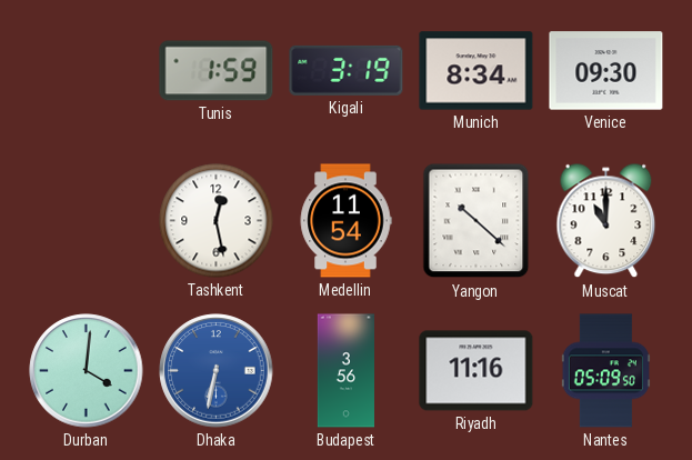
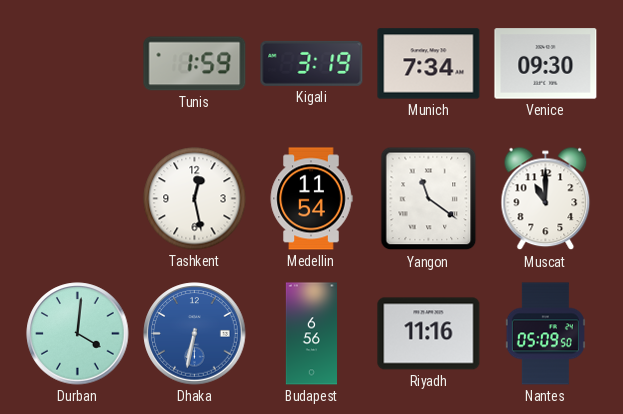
Munich: 8:34 -> 7:34 (429, 64)
Yangon: 10:22 -> 11:21 (429, 199)
Budapest: 3:56 -> 6:56 (311, 334)
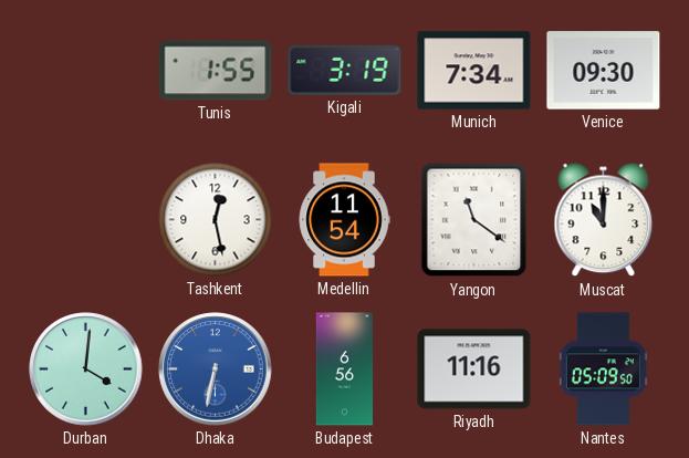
Tunis: 1:59 -> 1:55 (216, 71)
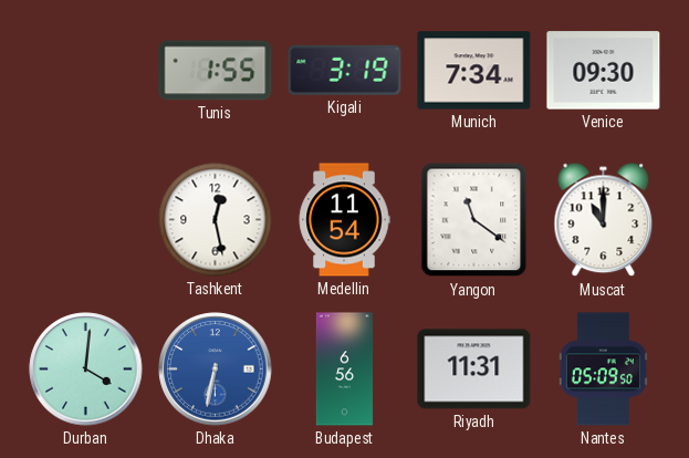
Riyadh: 11:16 -> 11:31 (474, 369)
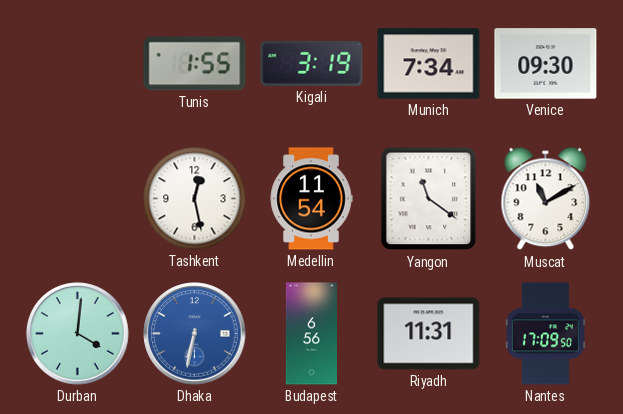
Muscat: 11:00 -> 11:10 (546, 199)
Nantes: 05:09 -> 17:09 (545, 334)
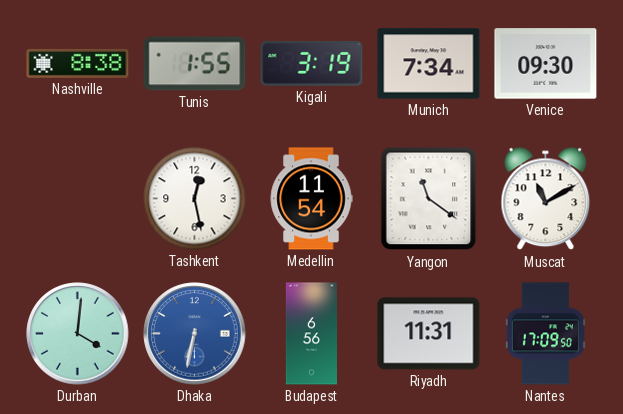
Nashville: none -> 8:38 (78, 63)
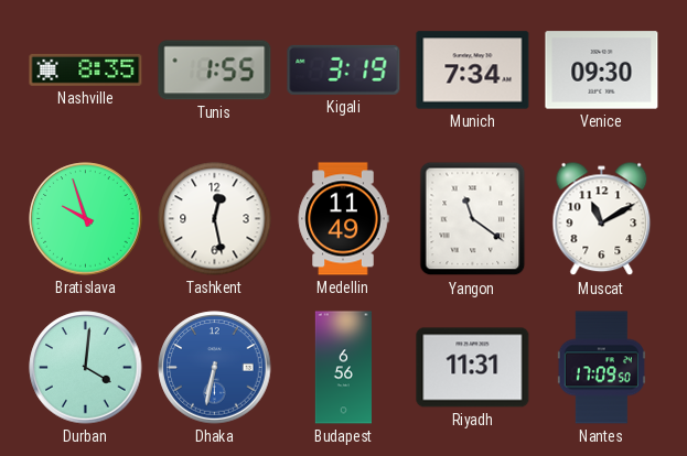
Nashville: 8:38 -> 8:35 (86, 69)
Bratislava: none -> 9:57 (86, 219)
Medellin: 11:54 -> 11:49 (343, 219)
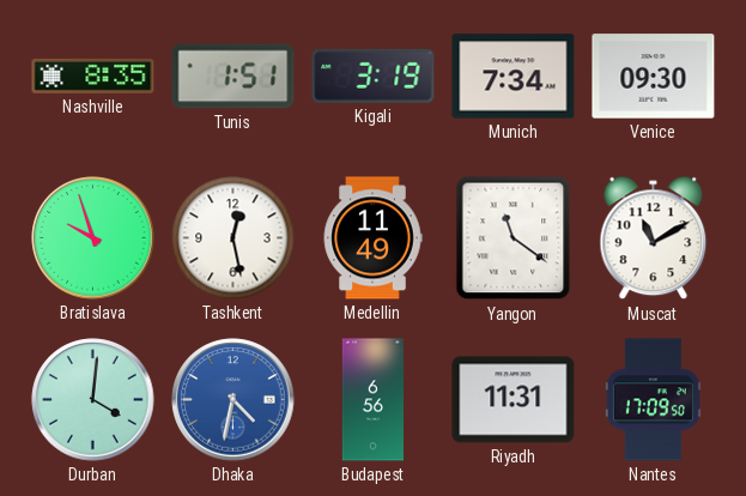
Tunis: 1:55 -> 1:51 (233, 77)
Dhaka: 6:32 -> 4:32 (233, 400)
